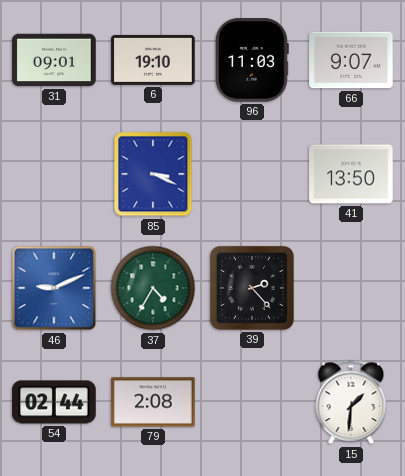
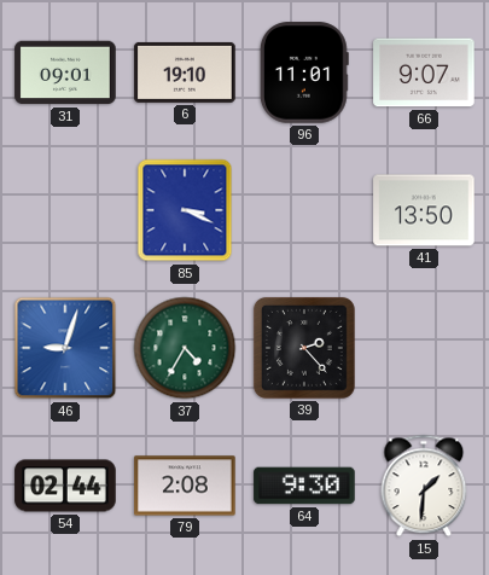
96: 11:03 -> 11:01 (304, 72)
46: 9:11 -> 9:03 (65, 348)
64: none -> 9:30 (304, 486)
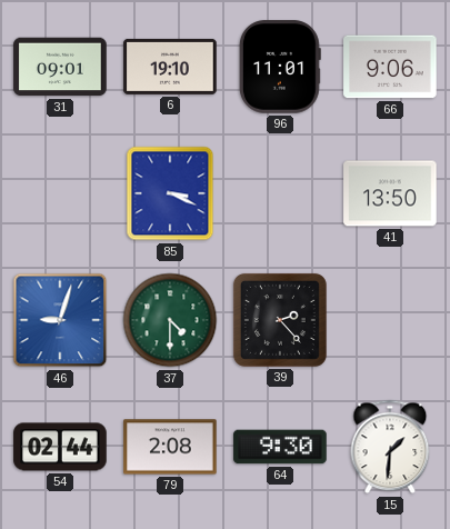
66: 9:07 -> 9:06 (390, 67)
37: 4:35 -> 4:30 (170, 320)
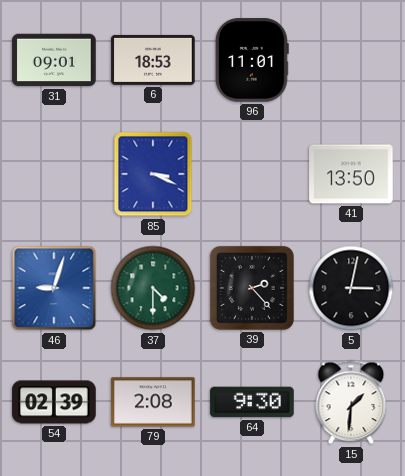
6: 19:10 -> 18:53 (153, 60)
66: 9:06 -> none (390, 67)
5: none -> 3:02 (351, 288)
54: 02:44 -> 02:39 (54, 402)
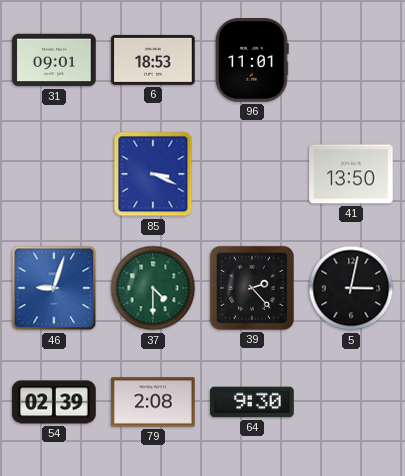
15: 1:31 -> none (351, 402)
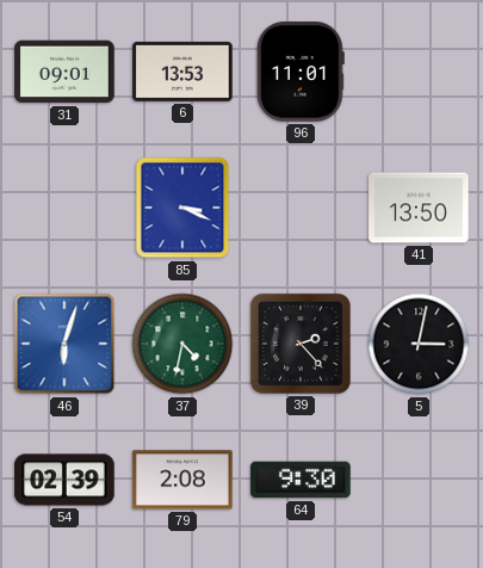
6: 18:53 -> 13:53 (182, 72)
46: 9:03 -> 6:03 (64, 344)
37: 4:30 -> 4:32 (182, 344)
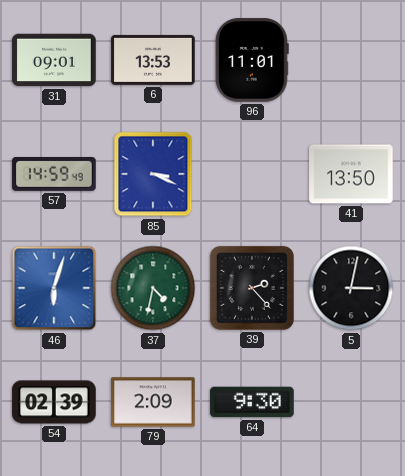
57: none -> 14:59 (54, 174)
79: 2:08 -> 2:09 (153, 402)
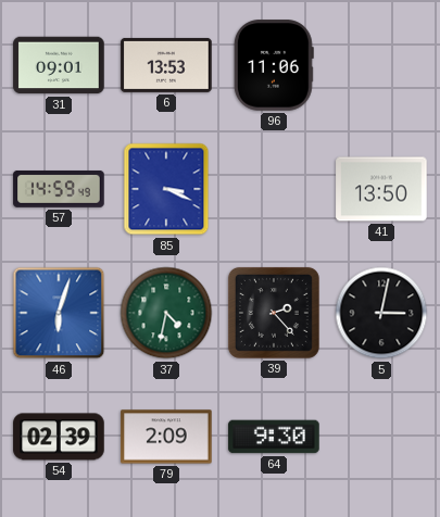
96: 11:01 -> 11:06 (274, 65)
